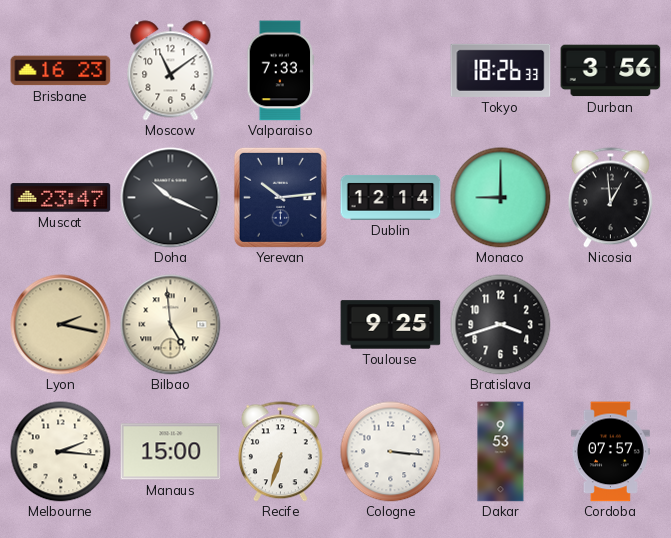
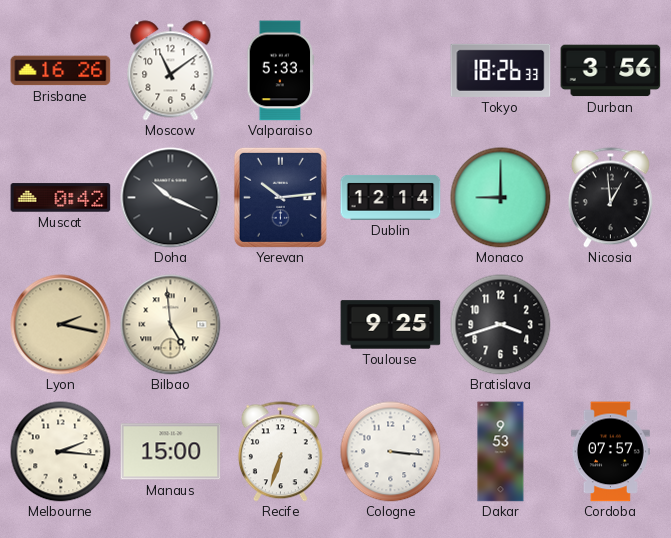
Brisbane: 16:23 -> 16:26 (61, 71)
Valparaiso: 7:33 -> 5:33 (281, 71)
Muscat: 23:47 -> 0:42 (61, 198)
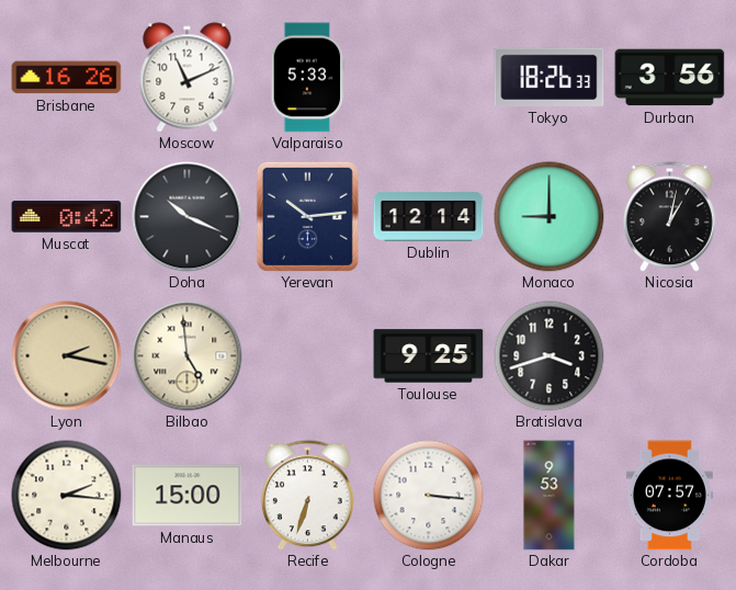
Moscow: 11:09 -> 11:11 (188, 78)
Nicosia: 12:59 -> 1:02 (669, 217)
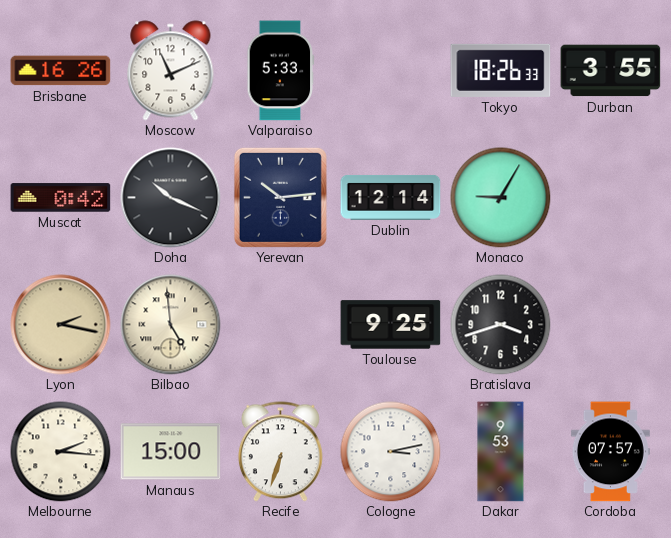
Durban: 3:56 -> 3:55 (611, 71)
Monaco: 9:00 -> 9:05 (501, 198)
Nicosia: 1:02 -> none (669, 217)
Cologne: 3:16 -> 3:13 (391, 452)
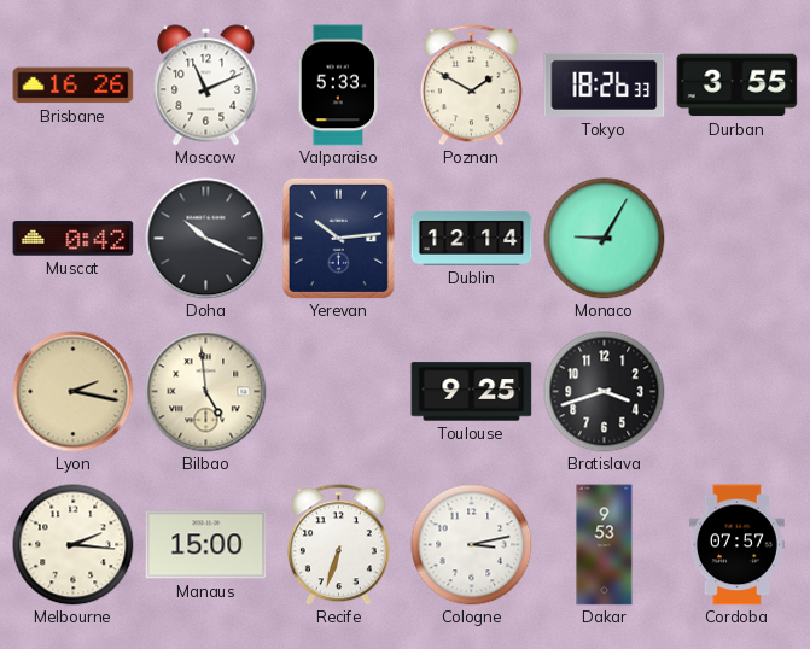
Poznan: none -> 1:50 (471, 86)
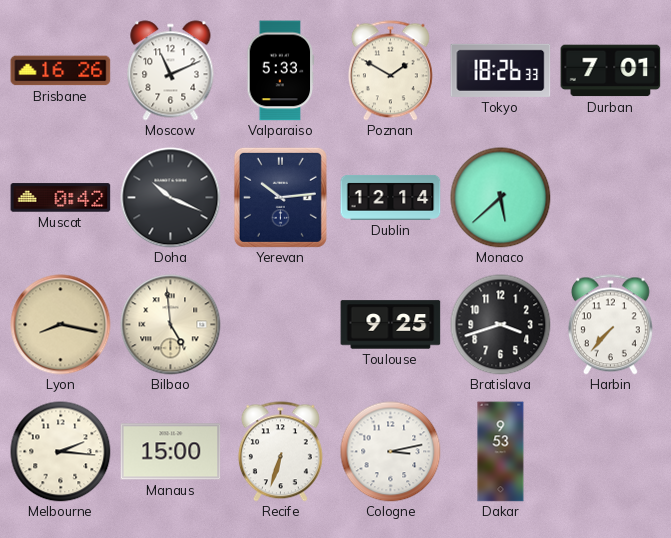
Durban: 3:55 -> 7:01 (611, 71)
Monaco: 9:05 -> 5:38 (501, 198)
Lyon: 2:17 -> 8:17 (61, 325)
Harbin: none -> 7:37 (610, 325)
Cordoba: 07:57 -> none (736, 545)
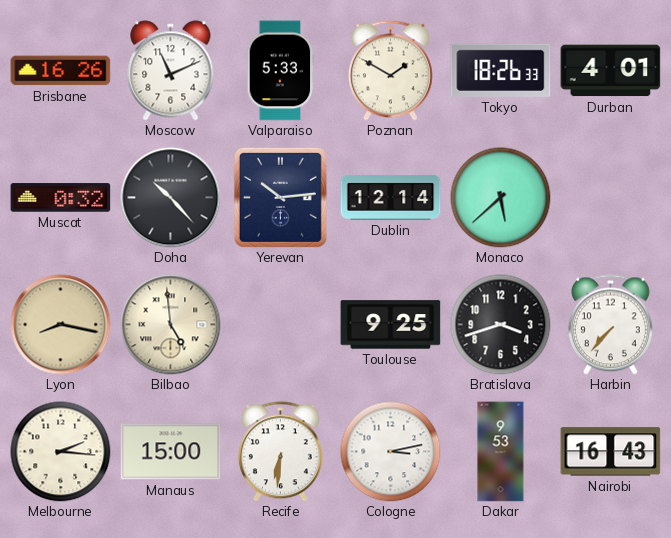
Durban: 7:01 -> 4:01 (611, 71)
Muscat: 0:42 -> 0:32 (61, 198)
Doha: 10:19 -> 10:23 (171, 198)
Recife: 6:33 -> 6:31 (280, 452)
Nairobi: none -> 16:43 (611, 452)
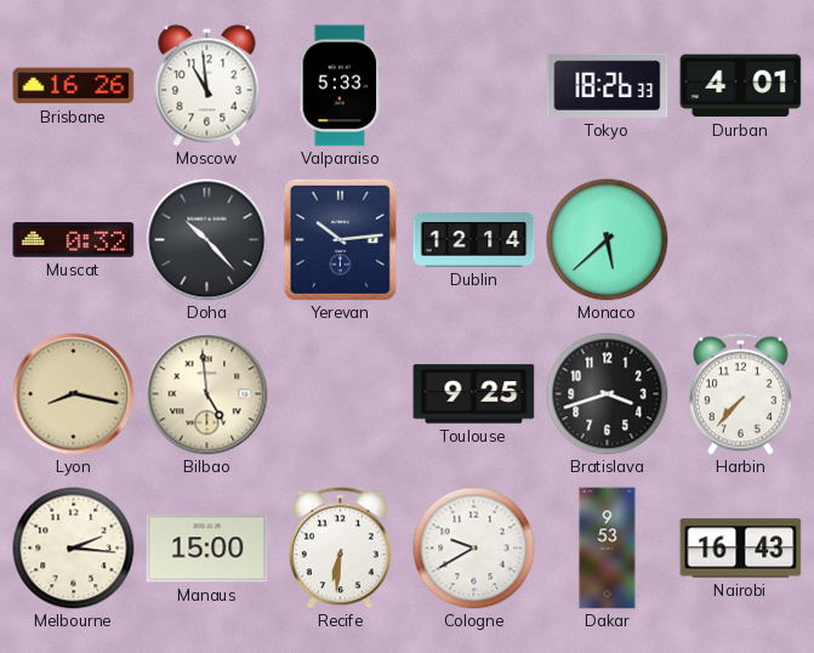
Moscow: 11:11 -> 10:59 (207, 86)
Poznan: 1:50 -> none (390, 71)
Cologne: 3:13 -> 9:40 (474, 549)
